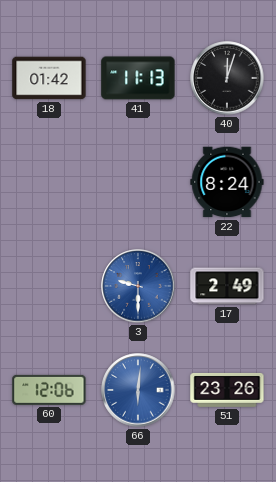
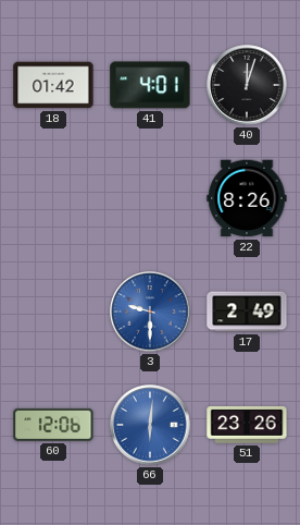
41: 11:13 -> 4:01 (150, 85)
22: 8:24 -> 8:26 (247, 198)
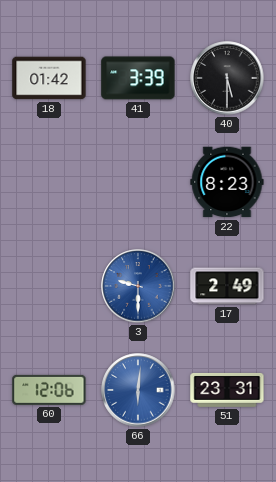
41: 4:01 -> 3:39 (138, 78)
40: 12:03 -> 5:30 (227, 78)
22: 8:26 -> 8:23 (227, 182)
51: 23:26 -> 23:31 (227, 390)
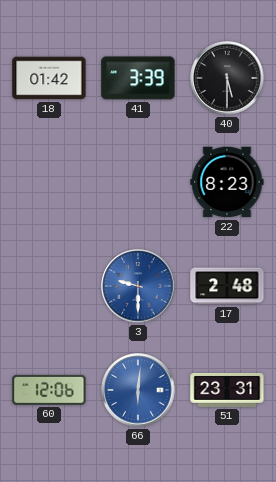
17: 2:49 -> 2:48 (227, 286)
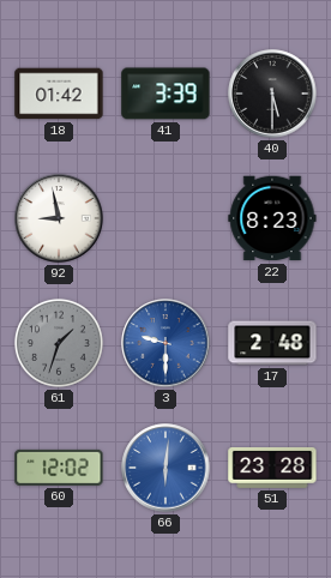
92: none -> 8:58 (59, 218)
61: none -> 1:33 (59, 343)
60: 12:06 -> 12:02 (59, 468)
51: 23:31 -> 23:28 (272, 468)
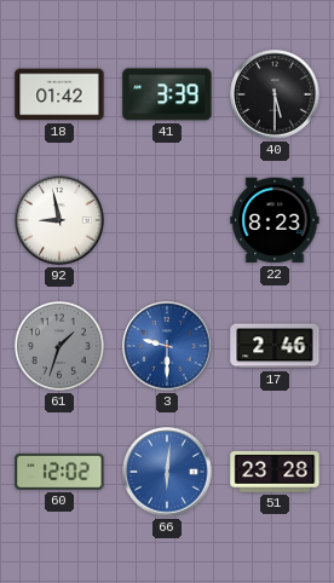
17: 2:48 -> 2:46 (275, 346)
